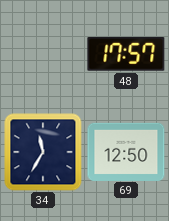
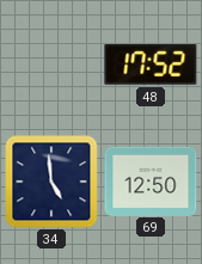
48: 17:57 -> 17:52 (151, 66)
34: 11:35 -> 4:59 (51, 182)
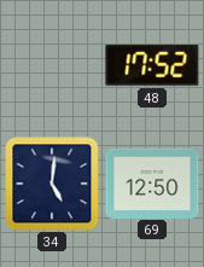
34: 4:59 -> 5:01 (52, 184)
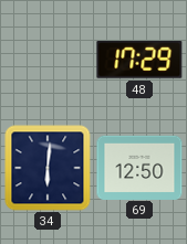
48: 17:52 -> 17:29 (139, 61)
34: 5:01 -> 6:01 (48, 168)
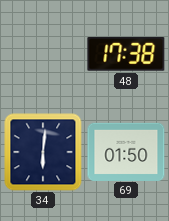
48: 17:29 -> 17:38 (126, 55)
69: 12:50 -> 01:50 (126, 151)
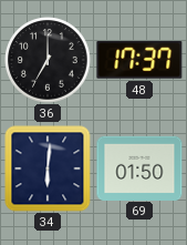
36: none -> 7:00 (48, 60)
48: 17:38 -> 17:37 (139, 61)
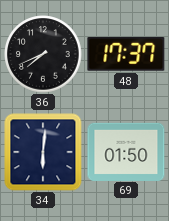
36: 7:00 -> 7:41 (43, 54)
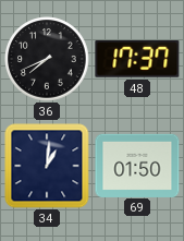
34: 6:01 -> 1:01 (47, 166)
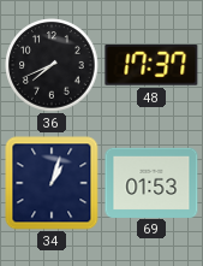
34: 1:01 -> 1:03 (52, 183)
69: 01:50 -> 01:53 (151, 182)
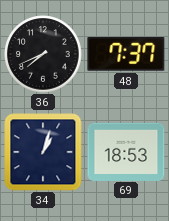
48: 17:37 -> 7:37 (126, 55)
69: 01:53 -> 18:53 (126, 151)
